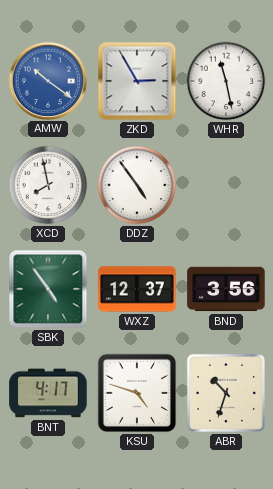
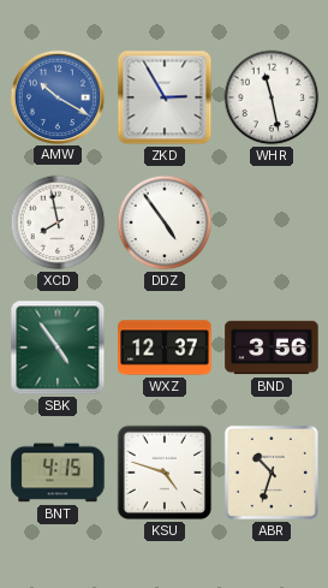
AMW: 10:21 -> 10:20 (56, 96)
BNT: 4:17 -> 4:15 (58, 473)
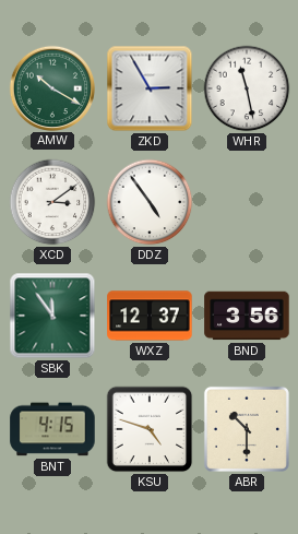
AMW dial: blue -> green (51, 87)
XCD: 7:58 -> 3:09 (52, 202)
SBK: 4:54 -> 11:54 (52, 316)
ABR: 10:33 -> 10:30 (247, 429)
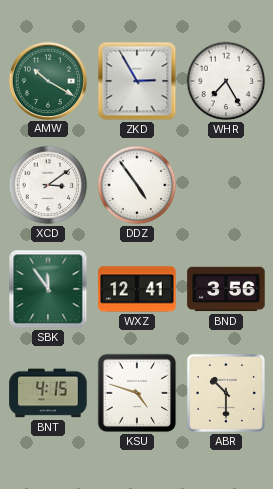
WHR: 11:28 -> 7:25 (226, 81)
WXZ: 12:37 -> 12:41 (137, 289)
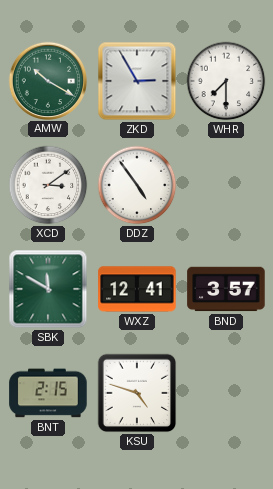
WHR: 7:25 -> 7:30 (226, 81)
SBK: 11:54 -> 11:50 (48, 289)
BND: 3:56 -> 3:57 (226, 289)
BNT: 4:15 -> 2:15 (48, 393)
ABR: 10:30 -> none (226, 393)
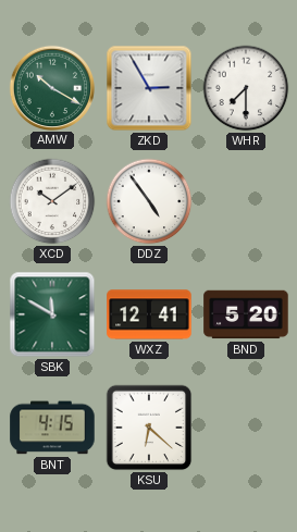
XCD: 3:09 -> 10:09 (52, 201)
BND: 3:57 -> 5:20 (246, 314)
BNT: 2:15 -> 4:15 (52, 428)
KSU: 4:48 -> 6:22 (149, 428)
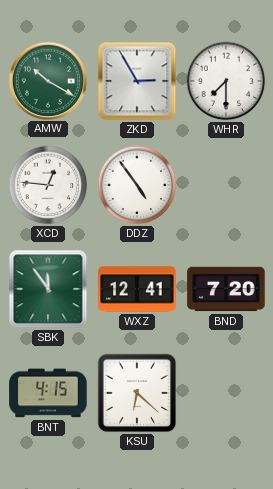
XCD: 10:09 -> 12:46 (48, 185)
SBK: 11:50 -> 11:54 (48, 289)
BND: 5:20 -> 7:20 (226, 289)
